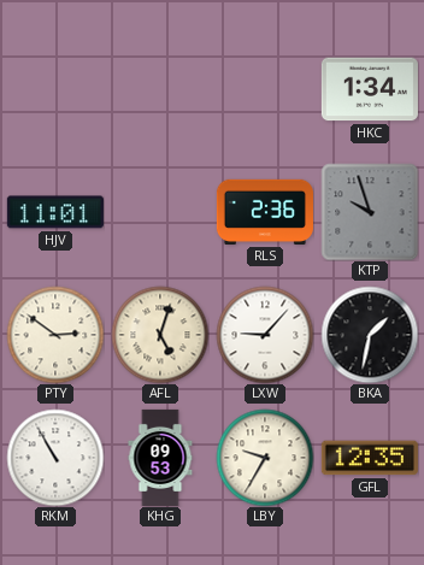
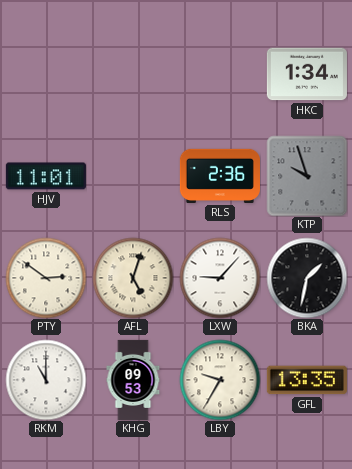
RKM: 10:55 -> 11:00 (46, 380)
GFL: 12:35 -> 13:35 (307, 380)
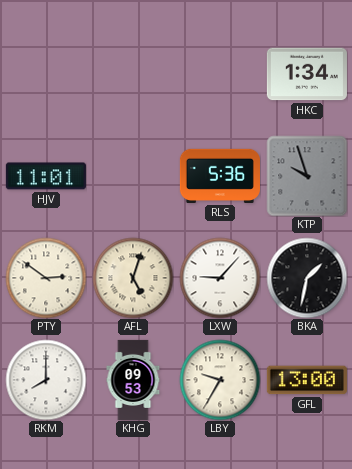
RLS: 2:36 -> 5:36 (220, 176)
RKM: 11:00 -> 8:00 (46, 380)
GFL: 13:35 -> 13:00 (307, 380)
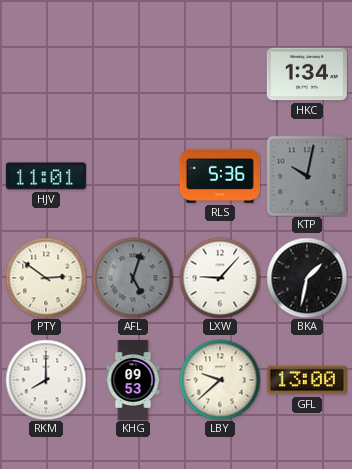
KTP: 9:57 -> 10:02 (307, 176)
AFL dial: cream -> grey (133, 278)
LBY: 9:35 -> 9:38 (220, 380)
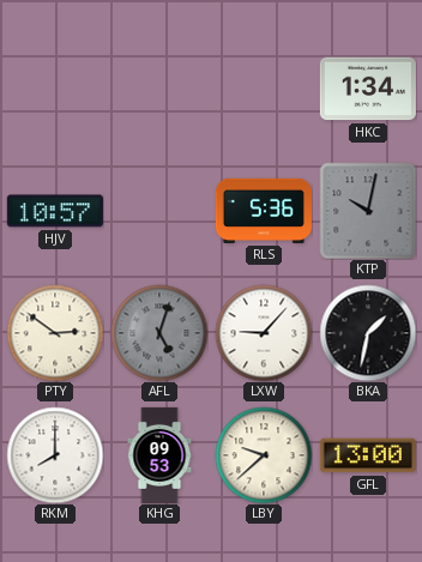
HJV: 11:01 -> 10:57 (55, 211)
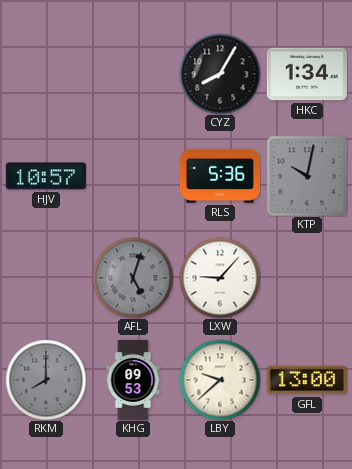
CYZ: none -> 8:05 (220, 74)
PTY: 2:51 -> none (55, 333)
BKA: 1:32 -> none (368, 333)
RKM dial: white -> grey (46, 380)
